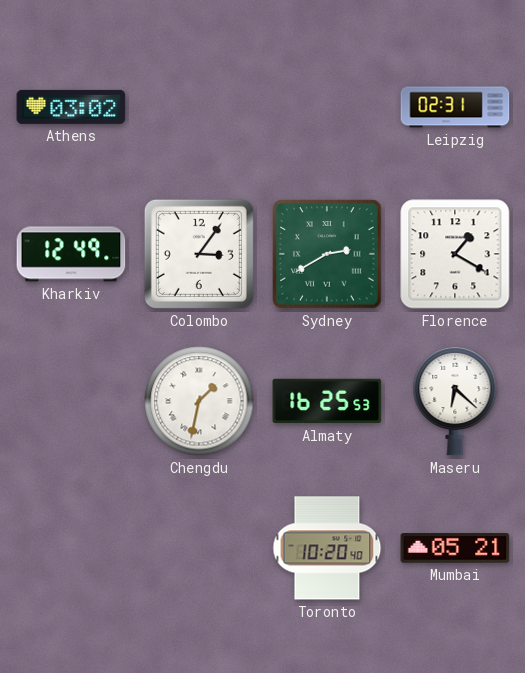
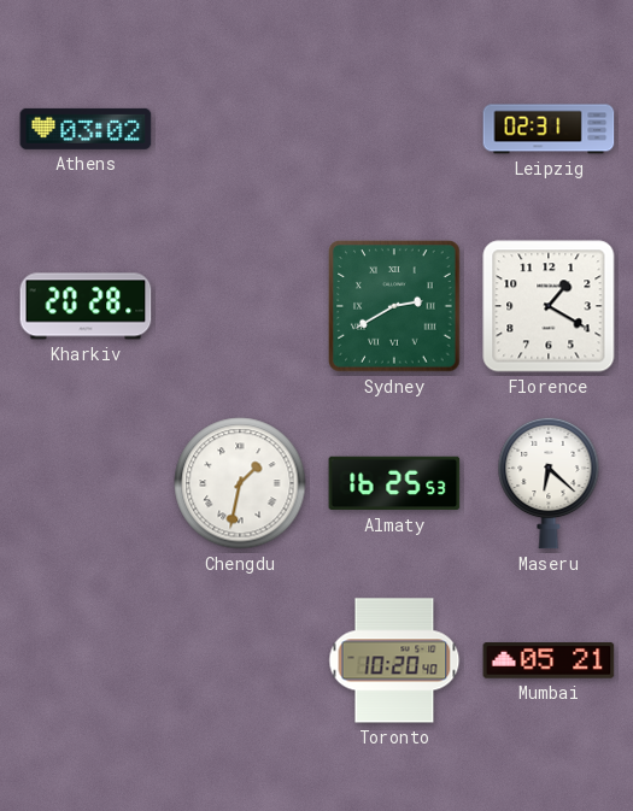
Kharkiv: 12:49 -> 20:28 (86, 306)
Colombo: 3:06 -> none (199, 254)
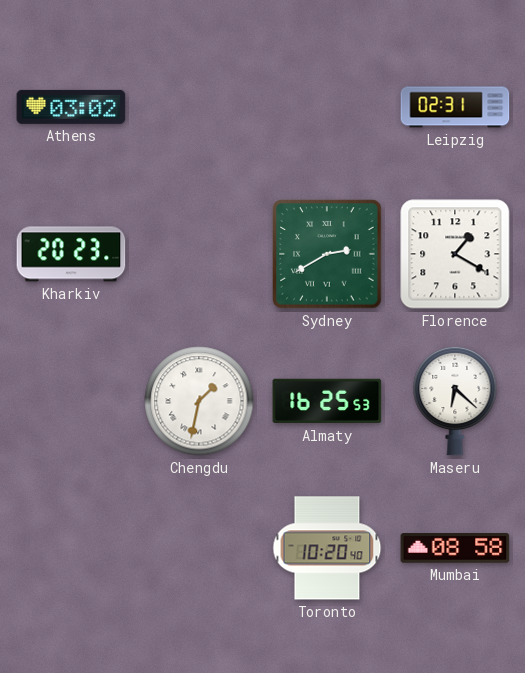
Kharkiv: 20:28 -> 20:23 (71, 254)
Mumbai: 05:21 -> 08:58 (455, 548)
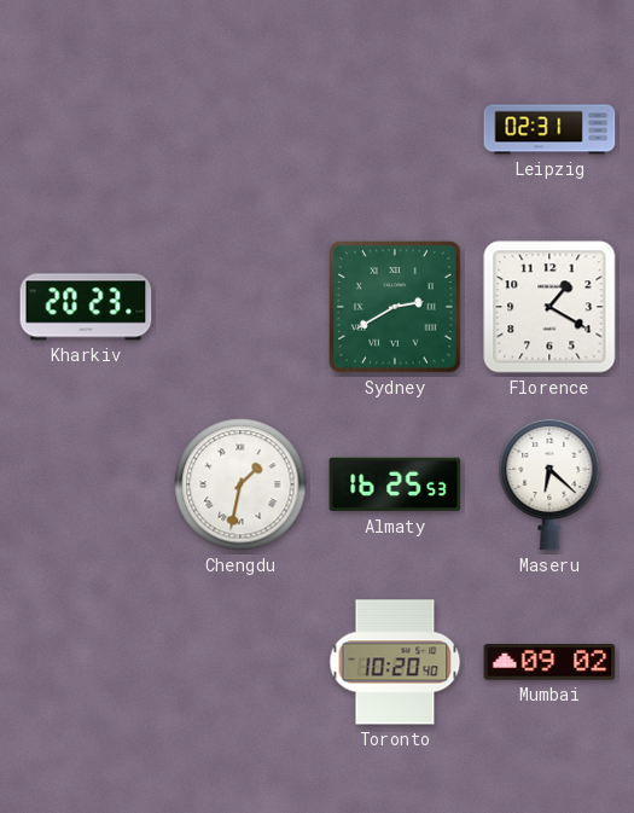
Athens: 03:02 -> none (71, 107)
Mumbai: 08:58 -> 09:02 (549, 662)
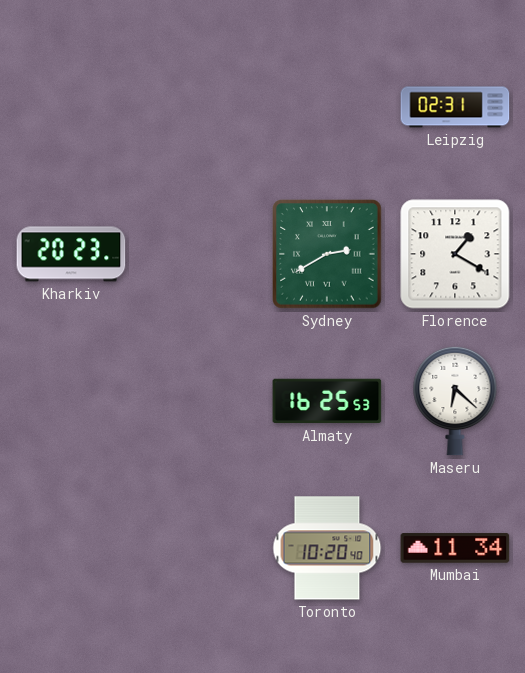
Chengdu: 1:32 -> none (240, 484)
Mumbai: 09:02 -> 11:34 (455, 548)
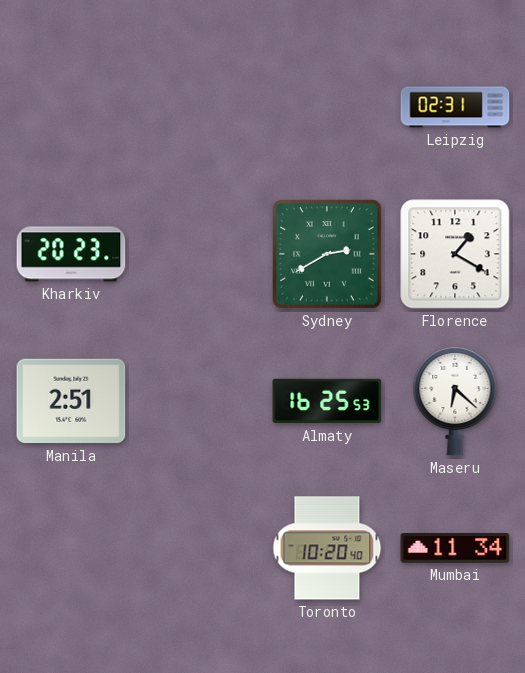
Manila: none -> 2:51 (71, 401)
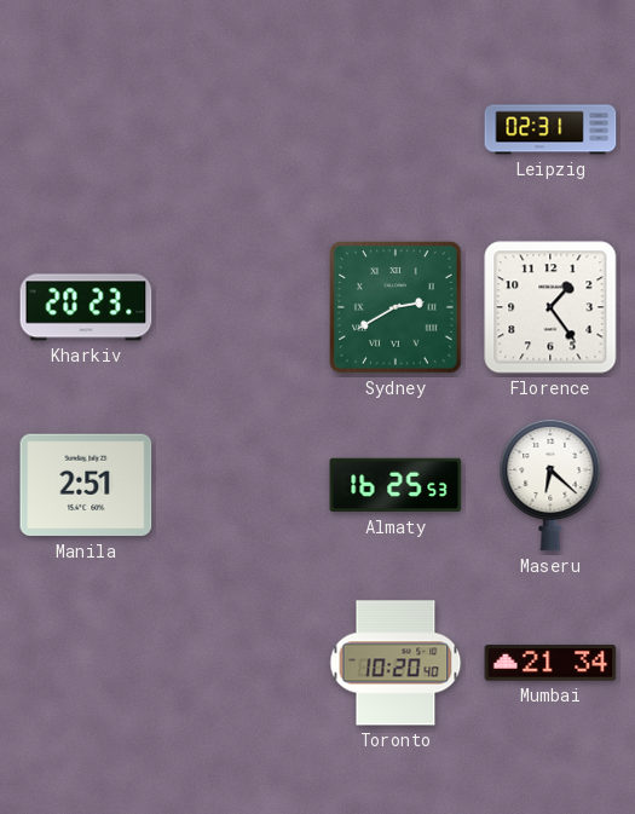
Florence: 1:20 -> 1:24 (550, 307)
Mumbai: 11:34 -> 21:34 (550, 663)
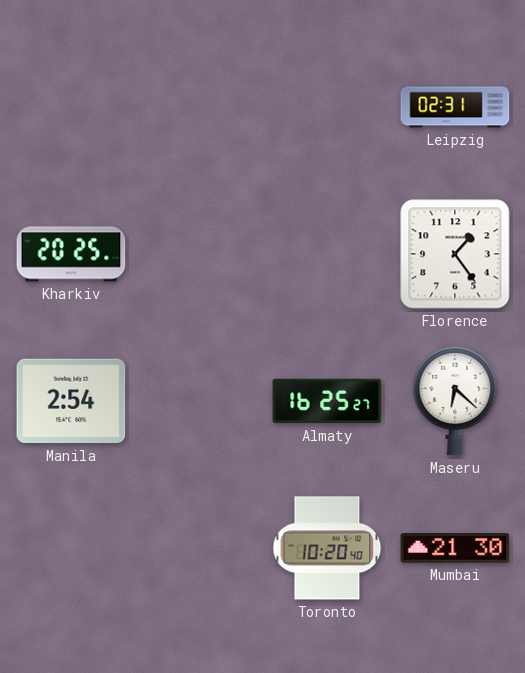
Kharkiv: 20:23 -> 20:25 (71, 254)
Sydney: 2:40 -> none (396, 307)
Manila: 2:51 -> 2:54 (71, 401)
Almaty: 16:25:53 -> 16:25:27 (327, 401)
Mumbai: 21:34 -> 21:30 (455, 548)
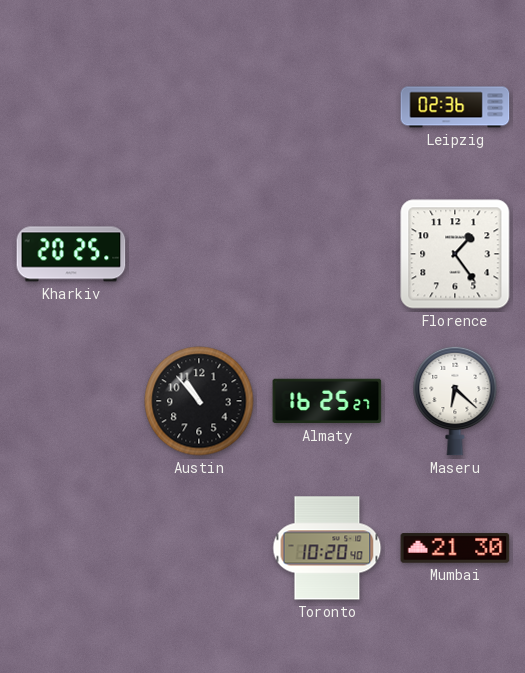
Leipzig: 02:31 -> 02:36 (455, 107)
Manila: 2:54 -> none (71, 401)
Austin: none -> 10:53 (199, 401)
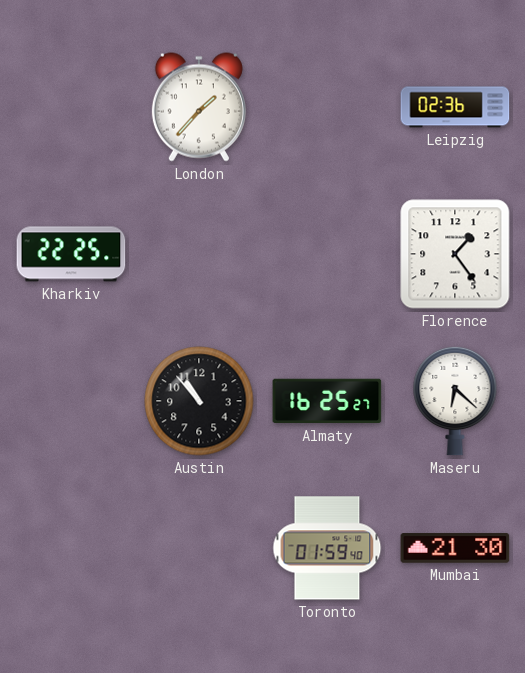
London: none -> 1:37 (199, 107)
Kharkiv: 20:25 -> 22:25 (71, 254)
Toronto: 10:20 -> 01:59 (327, 548)
